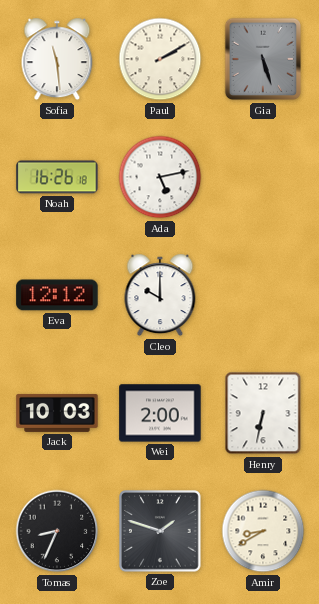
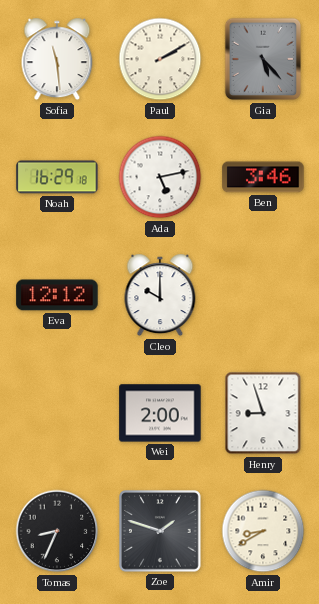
Gia: 5:27 -> 5:23 (263, 59)
Noah: 16:26 -> 16:29 (57, 177)
Ben: none -> 3:46 (263, 177)
Jack: 10:03 -> none (57, 413)
Henry: 6:32 -> 8:57 (263, 413)
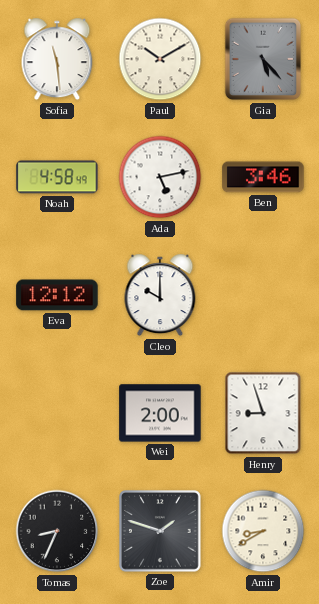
Paul: 2:10 -> 10:10 (160, 59)
Noah: 16:29 -> 4:58 (57, 177)
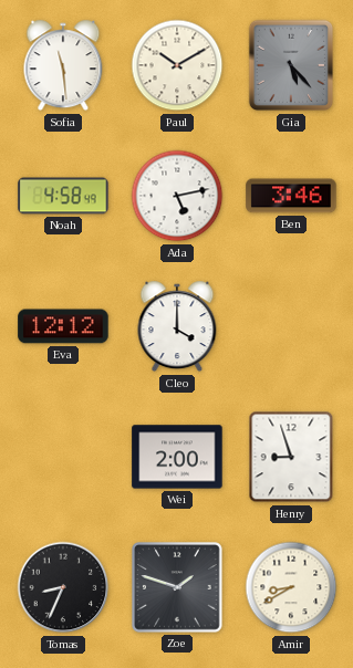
Cleo: 10:00 -> 4:00 (177, 326)
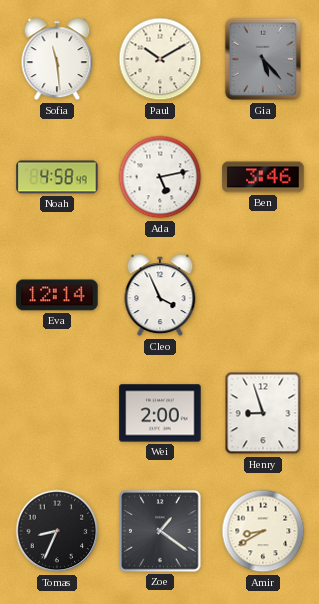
Eva: 12:12 -> 12:14 (57, 295)
Cleo: 4:00 -> 3:56 (160, 295)
Zoe: 1:48 -> 1:21 (160, 531)
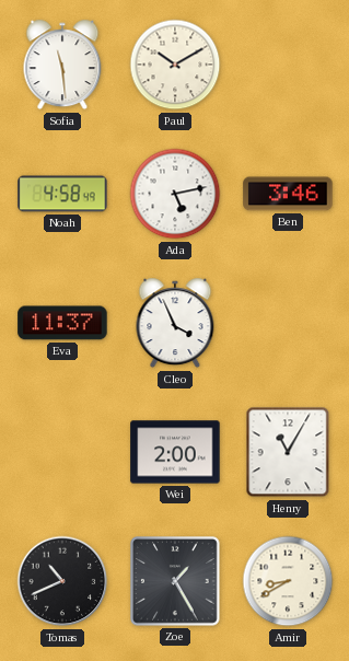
Gia: 5:23 -> none (263, 59)
Eva: 12:14 -> 11:37 (62, 323)
Henry: 8:57 -> 11:05 (288, 452)
Tomas: 8:34 -> 10:41 (62, 581)
Zoe: 1:21 -> 1:25 (175, 581)
